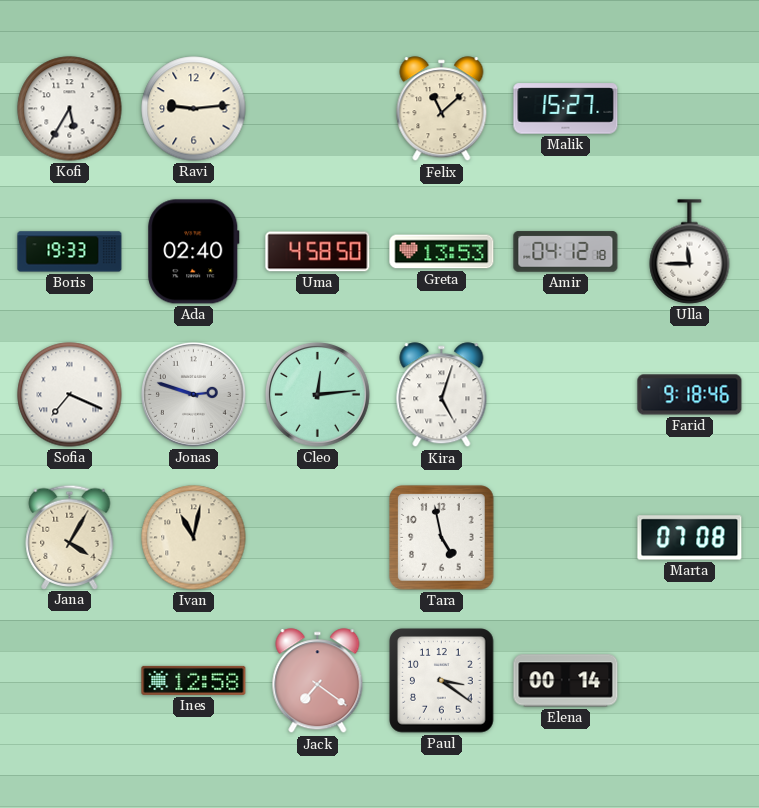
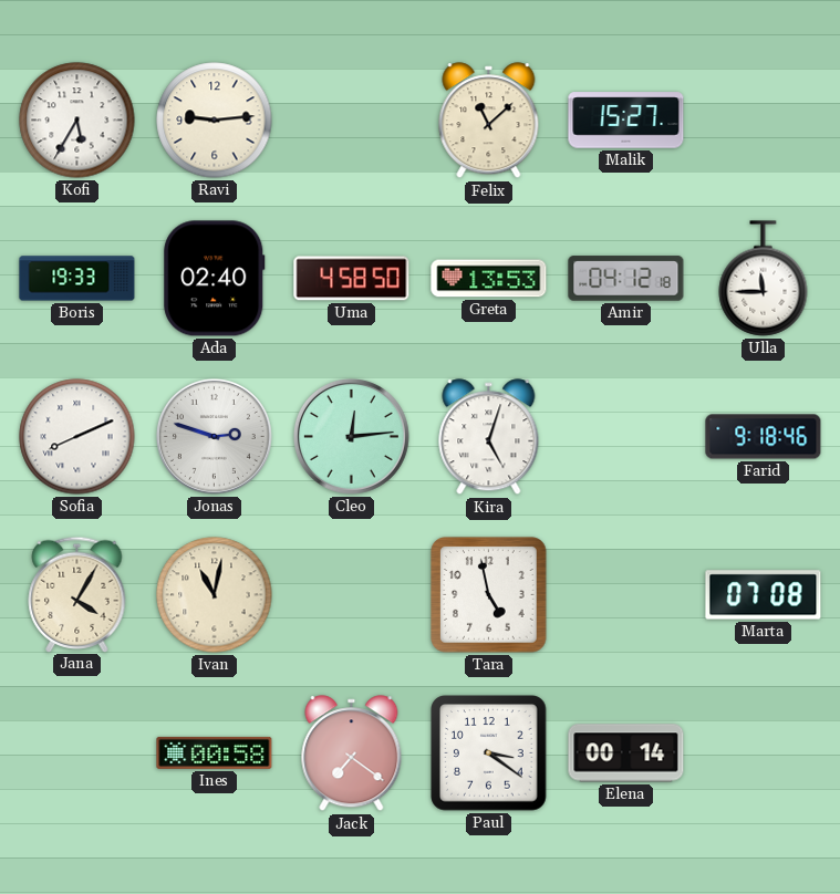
Sofia: 7:19 -> 8:11 (77, 437)
Ines: 12:58 -> 00:58 (215, 752)
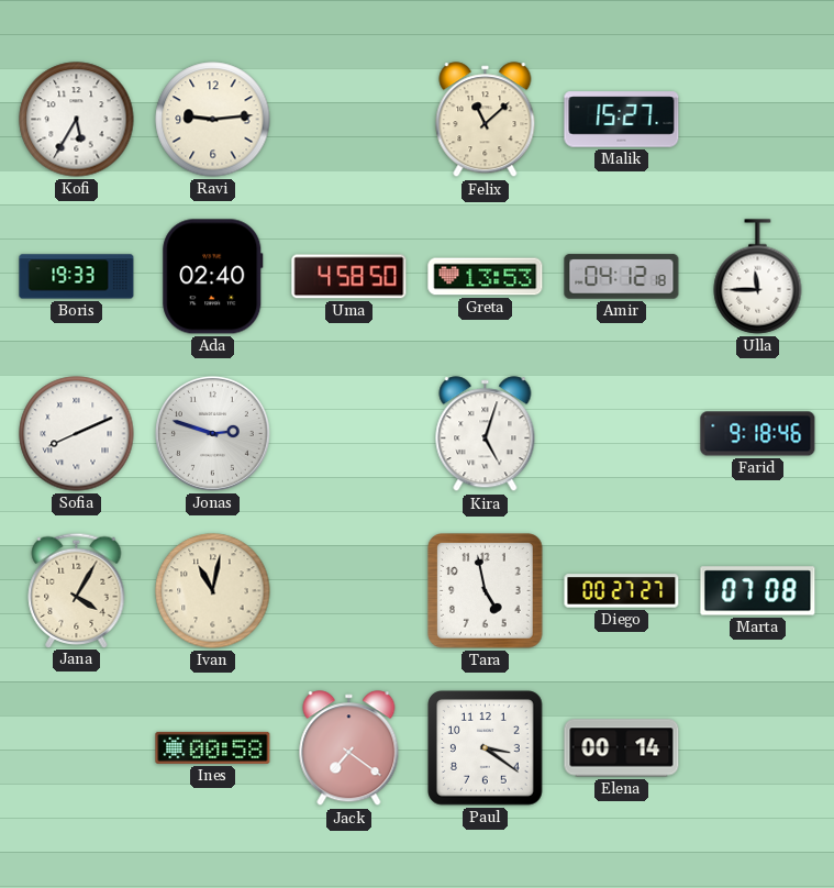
Cleo: 12:14 -> none (351, 436)
Diego: none -> 00:27 (622, 591)
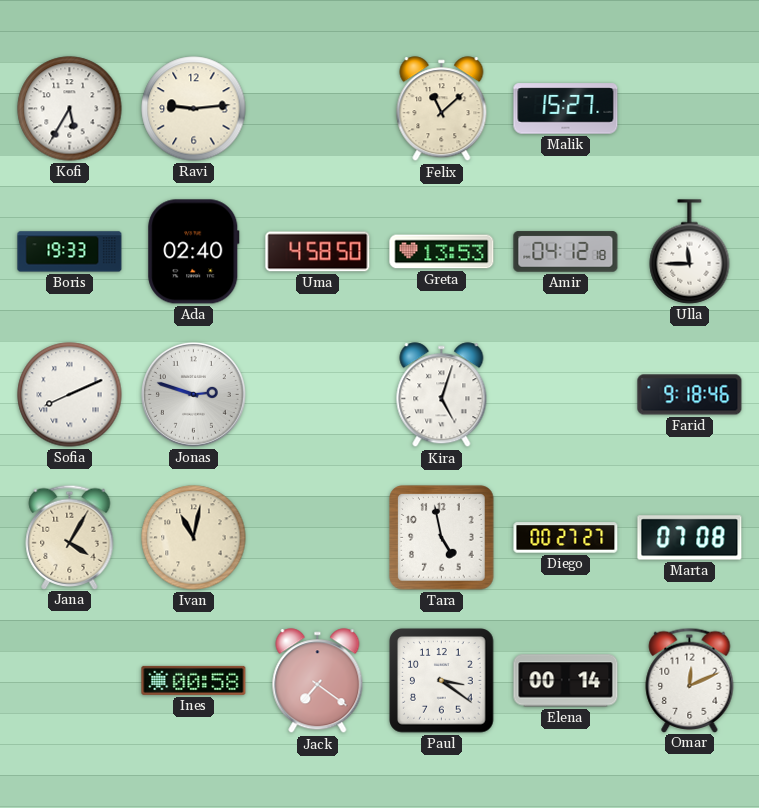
Omar: none -> 12:11 (690, 680)
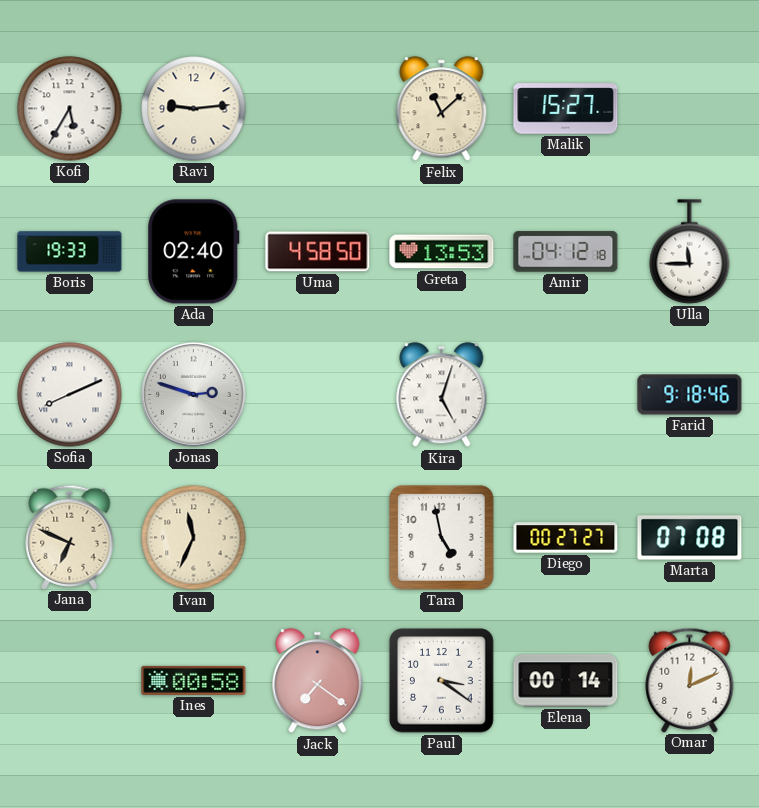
Jana: 4:05 -> 6:49 (70, 537)
Ivan: 11:02 -> 11:34 (194, 538)
